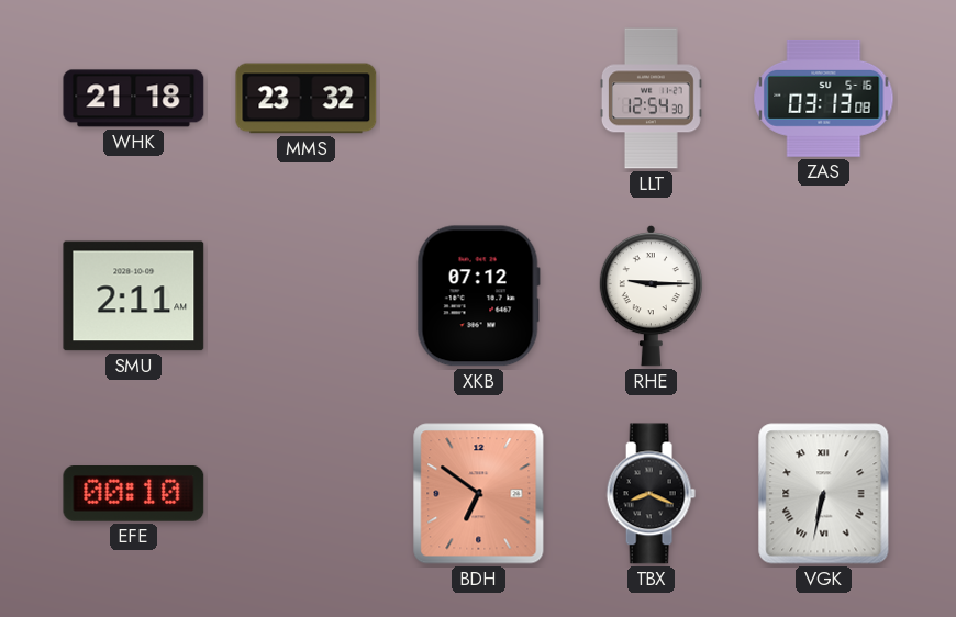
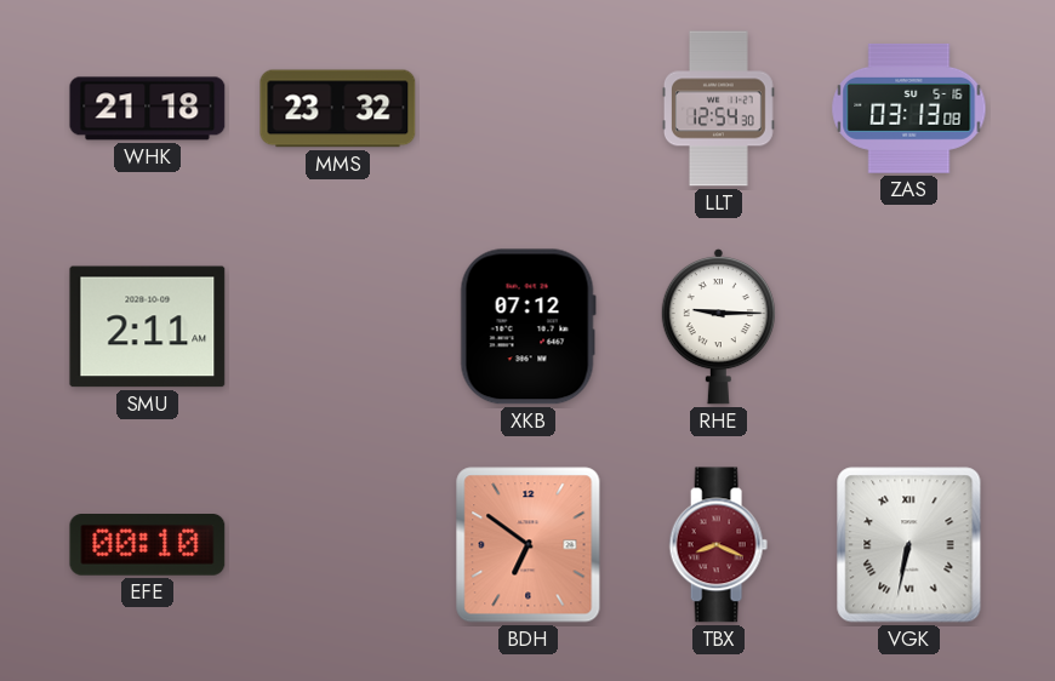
TBX dial: black -> burgundy (718, 545)
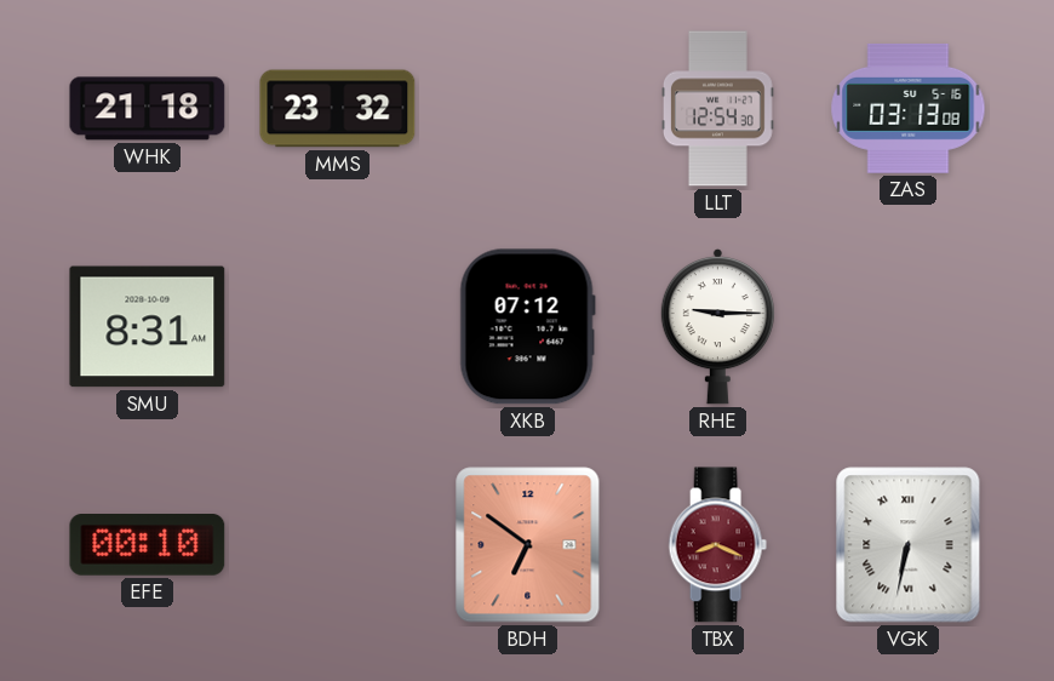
SMU: 2:11 -> 8:31 (148, 327)
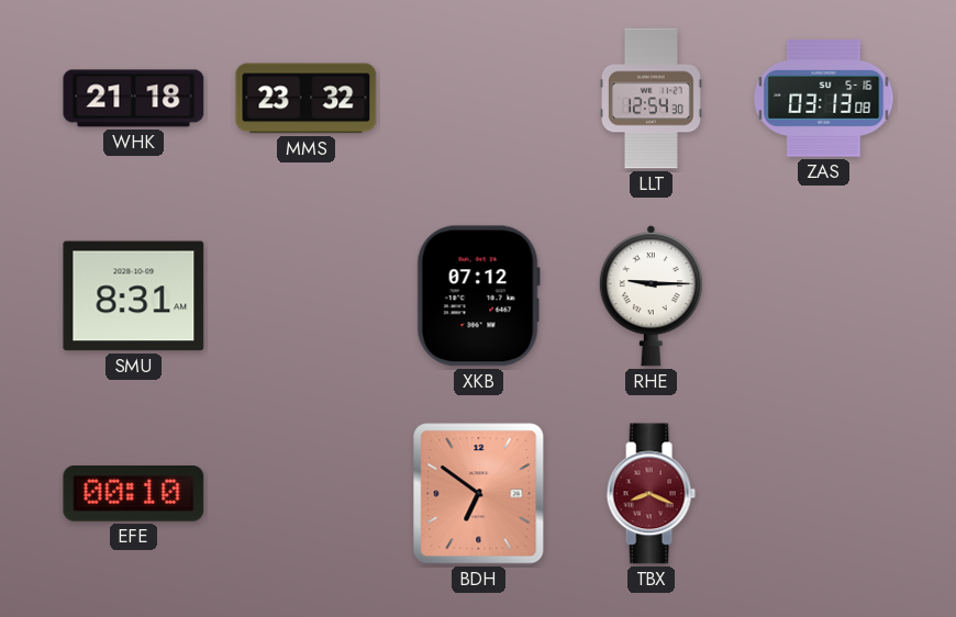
VGK: 6:32 -> none (909, 545)
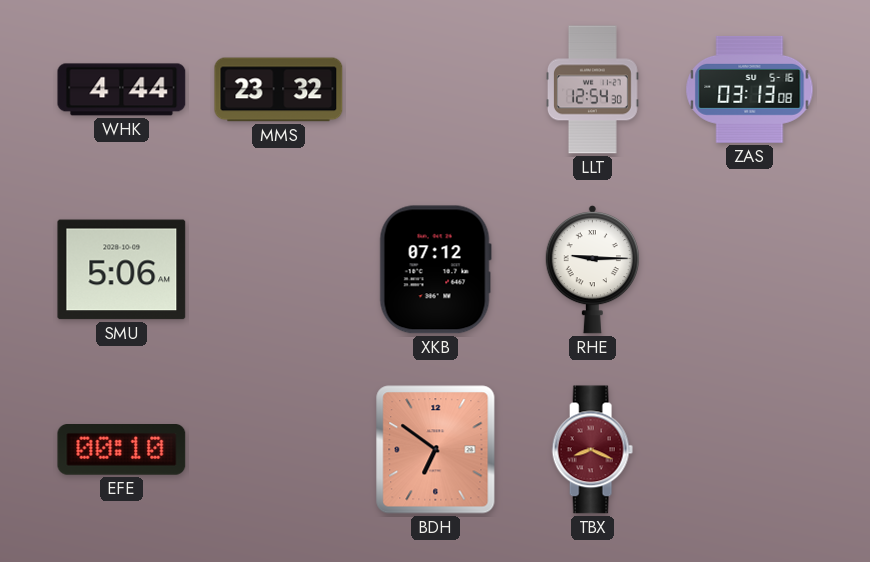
WHK: 21:18 -> 4:44 (122, 90)
SMU: 8:31 -> 5:06 (122, 270)
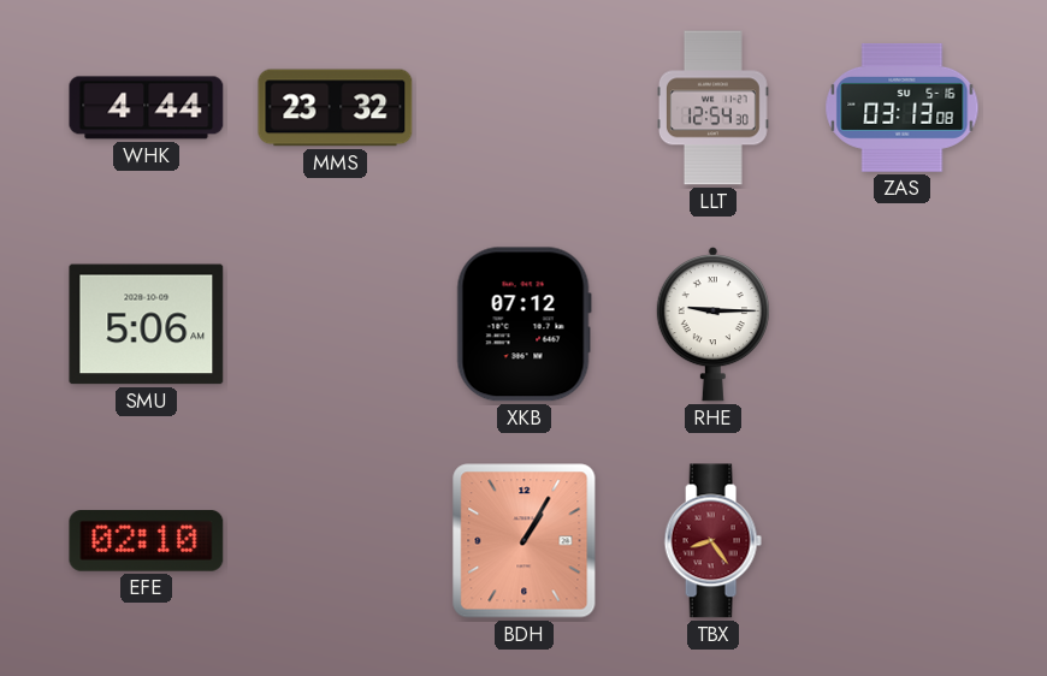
EFE: 00:10 -> 02:10 (147, 541)
BDH: 6:51 -> 1:05 (525, 541)
TBX: 8:19 -> 8:24 (712, 541)
